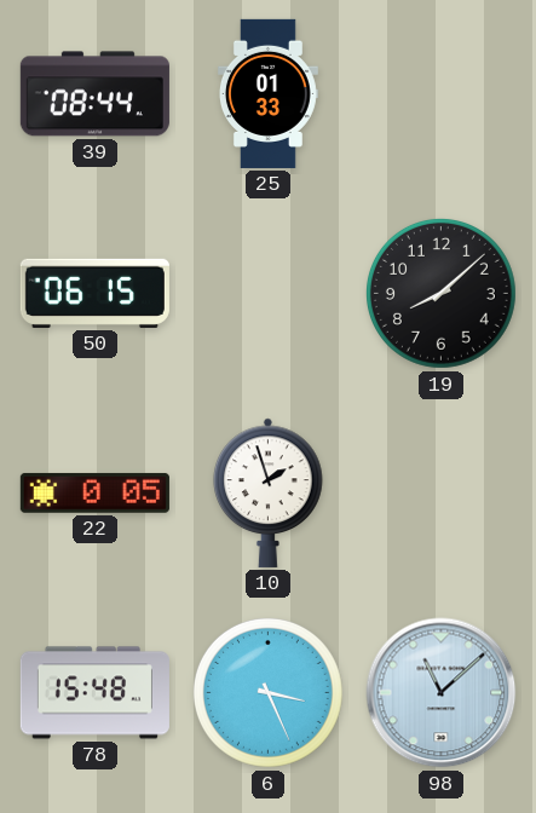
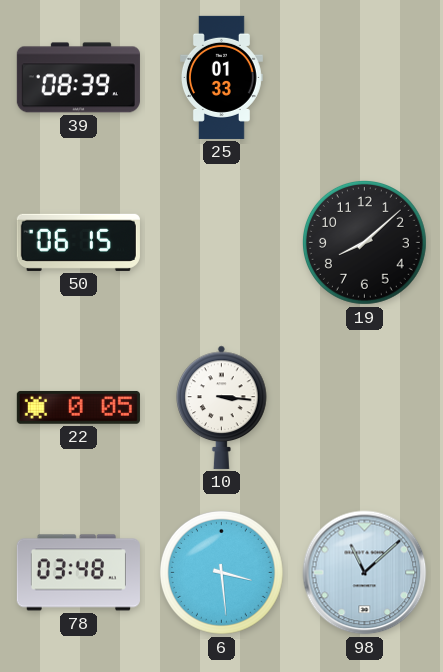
39: 08:44 -> 08:39 (78, 78)
10: 1:57 -> 3:16 (222, 407)
78: 15:48 -> 03:48 (78, 573)
6: 3:26 -> 3:29 (221, 572)
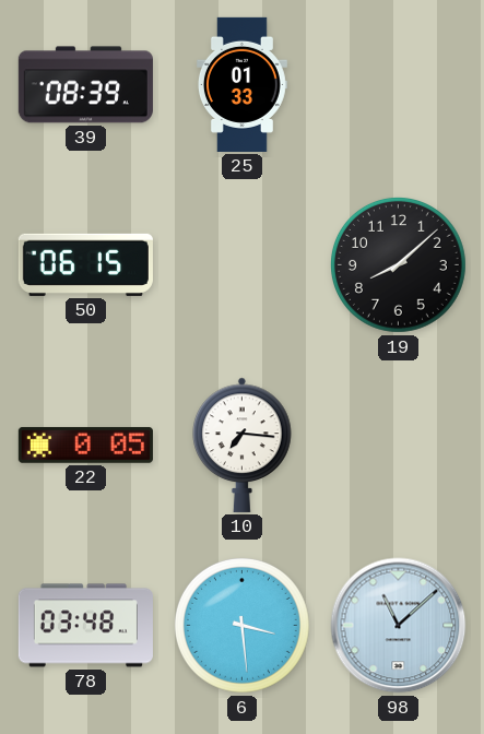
10: 3:16 -> 7:16 (243, 445)
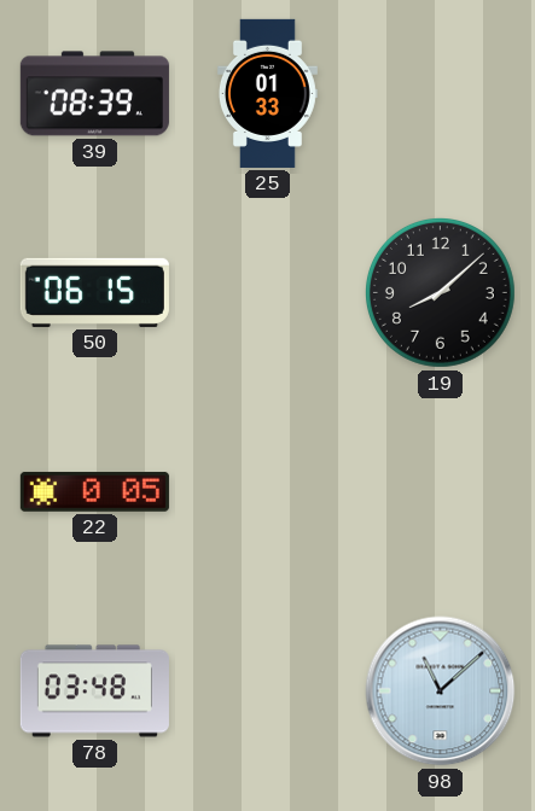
10: 7:16 -> none (243, 445)
6: 3:29 -> none (241, 625)
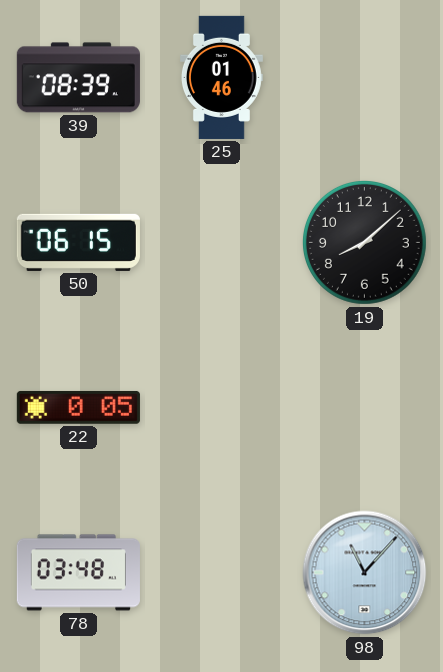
25: 01:33 -> 01:46 (221, 77)
98: 11:08 -> 11:07 (365, 573)
